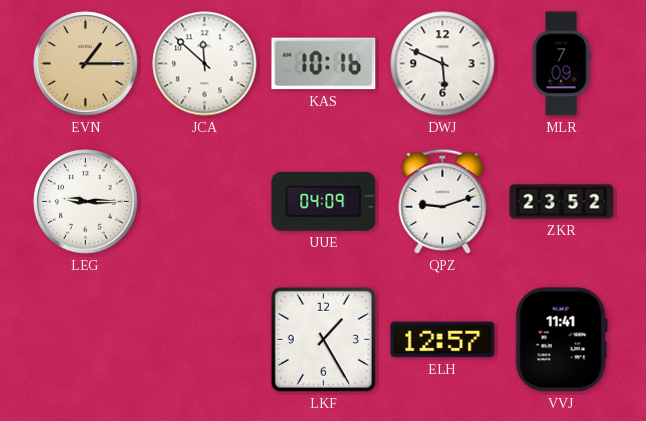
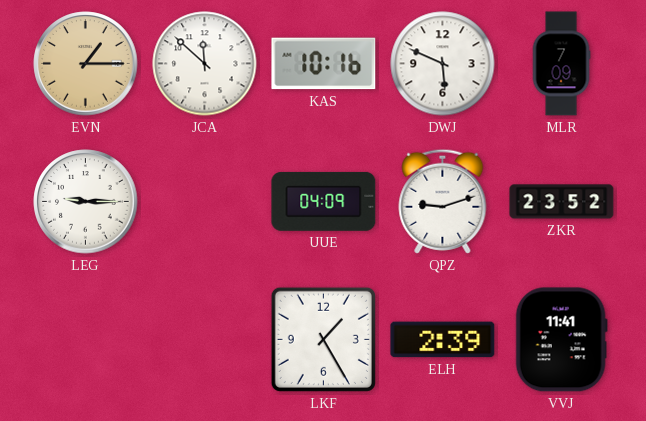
ELH: 12:57 -> 2:39 (443, 340)
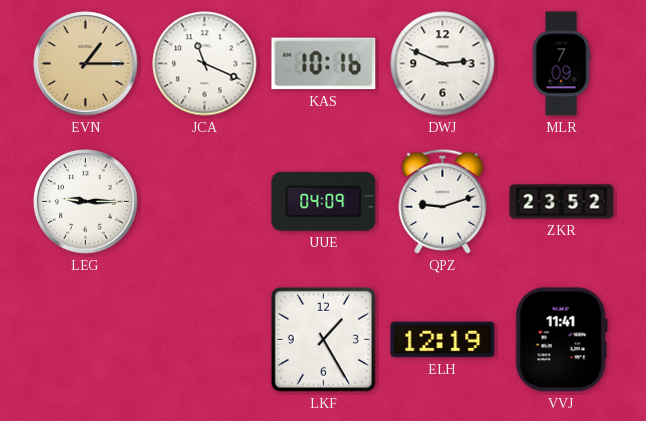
JCA: 11:52 -> 11:19 (205, 64)
DWJ: 5:49 -> 2:49 (443, 64)
ELH: 2:39 -> 12:19 (443, 340)
